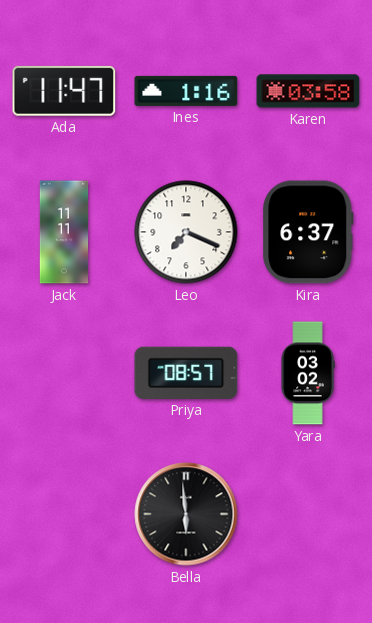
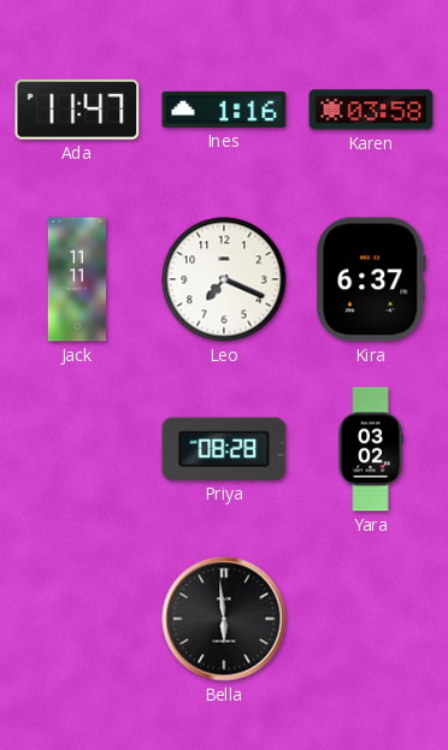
Priya: 08:57 -> 08:28 (224, 449)
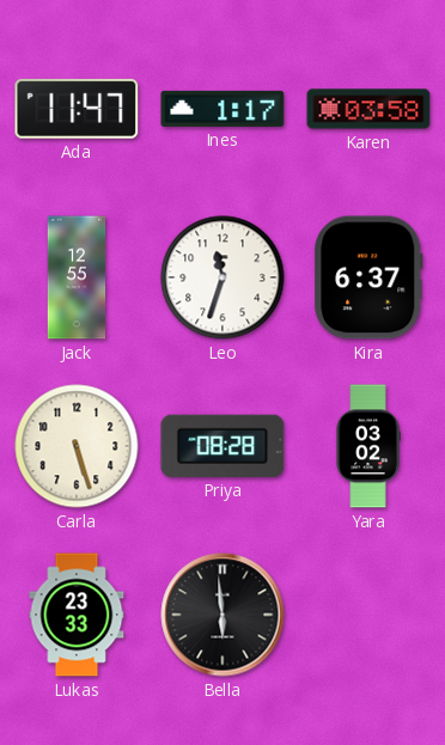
Ines: 1:16 -> 1:17 (222, 109)
Jack: 11:11 -> 12:55 (77, 277)
Leo: 7:19 -> 11:33 (222, 277)
Carla: none -> 5:27 (77, 446)
Lukas: none -> 23:33 (77, 615)
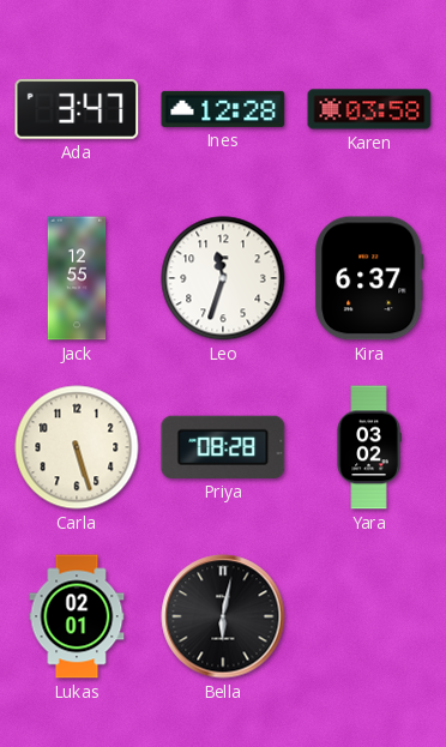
Ada: 11:47 -> 3:47 (77, 109)
Ines: 1:17 -> 12:28 (223, 109)
Lukas: 23:33 -> 02:01 (77, 616)
Bella: 5:59 -> 6:02 (223, 616)
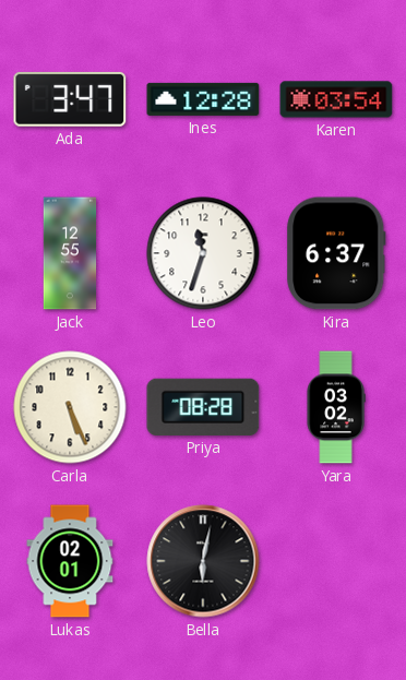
Karen: 03:58 -> 03:54 (336, 99)
Carla: 5:27 -> 5:26 (70, 407)
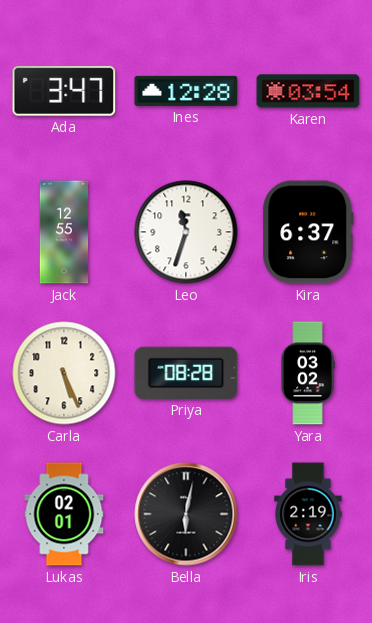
Iris: none -> 2:19 (308, 514)
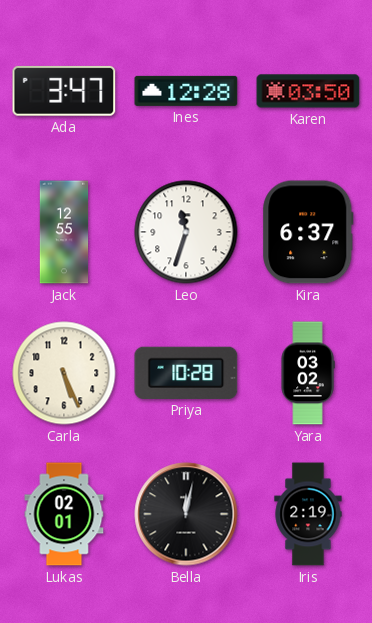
Karen: 03:54 -> 03:50 (308, 91)
Priya: 08:28 -> 10:28 (186, 373)
Bella: 6:02 -> 12:02 (186, 514)
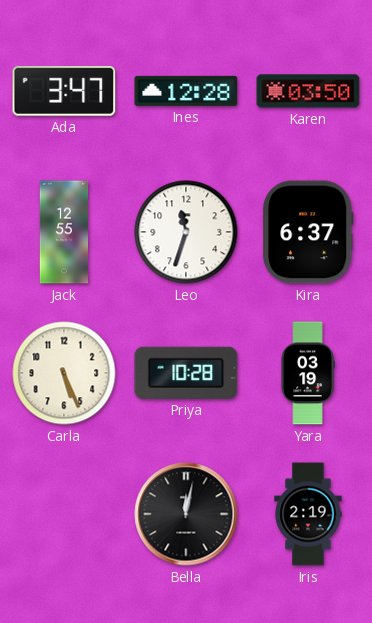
Yara: 03:02 -> 03:19 (308, 373)
Lukas: 02:01 -> none (64, 514)
